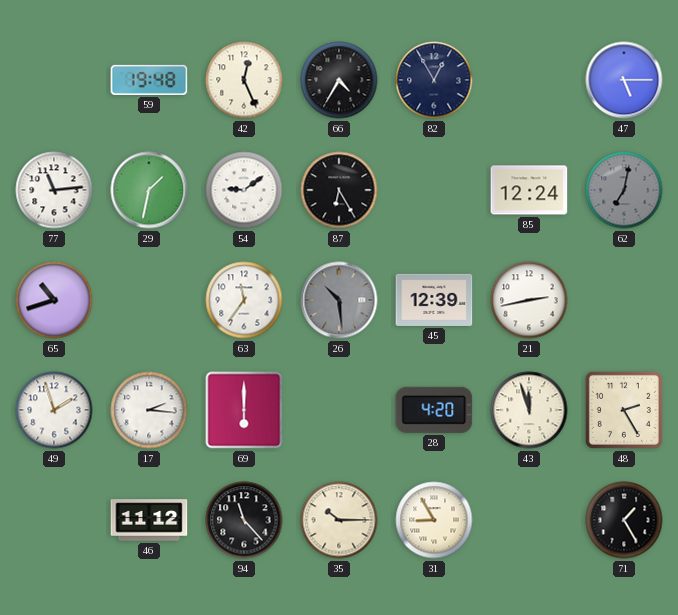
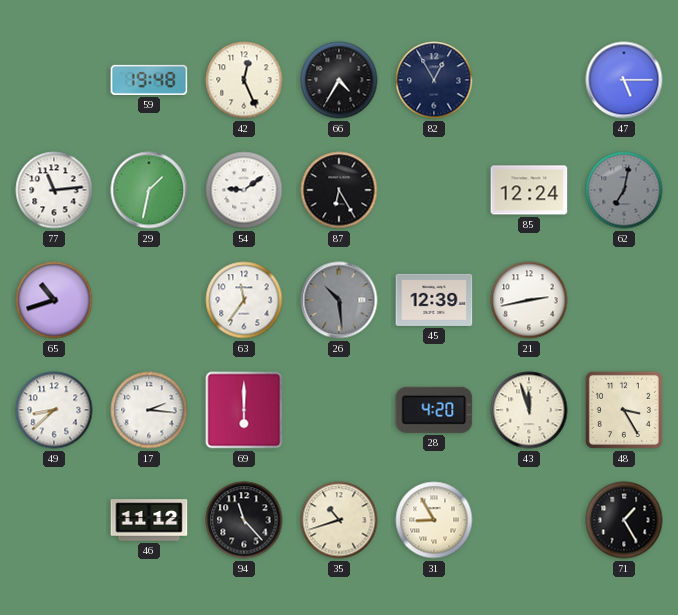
49: 1:57 -> 8:38 (54, 410)
48: 2:25 -> 3:25 (624, 410)
35: 10:15 -> 10:42 (339, 520)
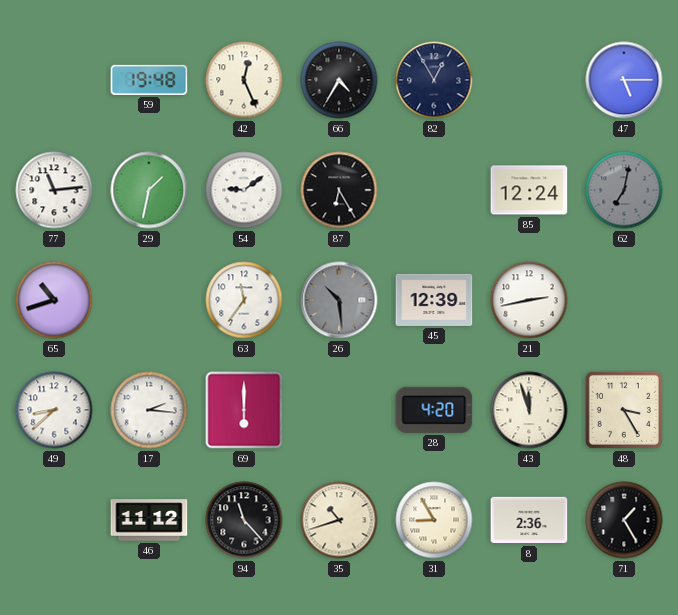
8: none -> 2:36 (529, 520)
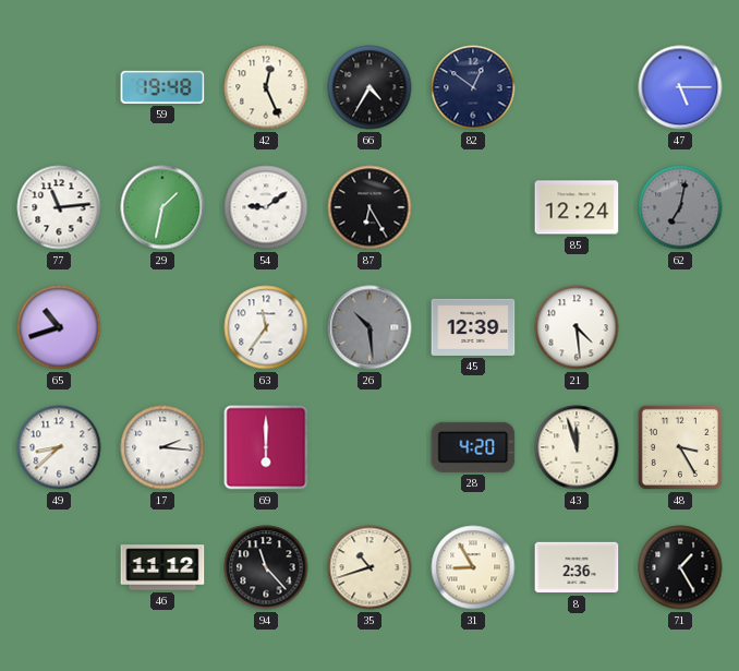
82: 12:55 -> 12:51 (473, 87)
21: 2:43 -> 4:29 (577, 327)
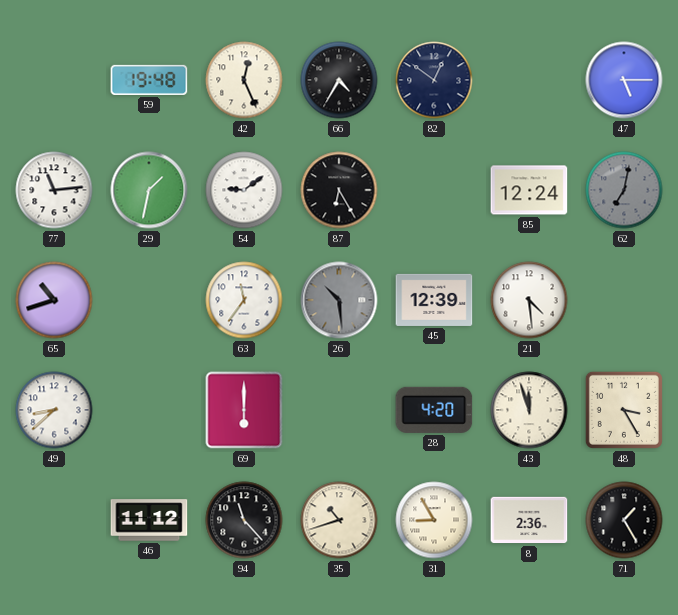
17: 2:16 -> none (162, 447)
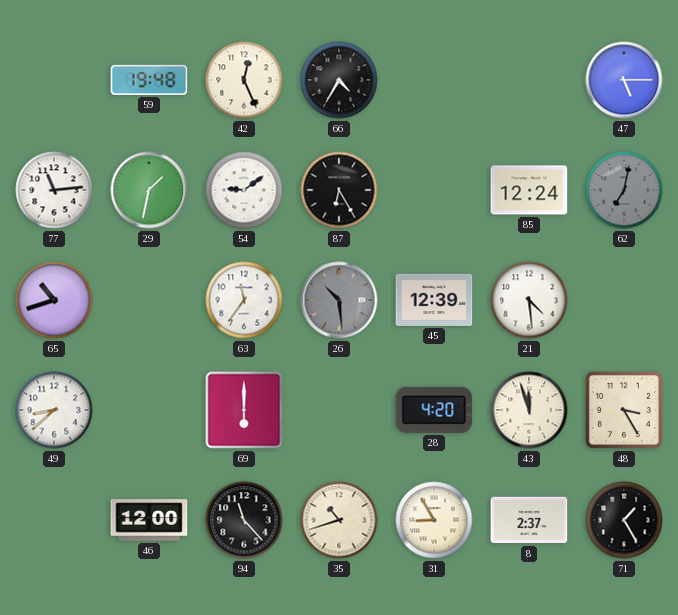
82: 12:51 -> none (434, 80)
46: 11:12 -> 12:00 (149, 520)
8: 2:36 -> 2:37 (529, 520)
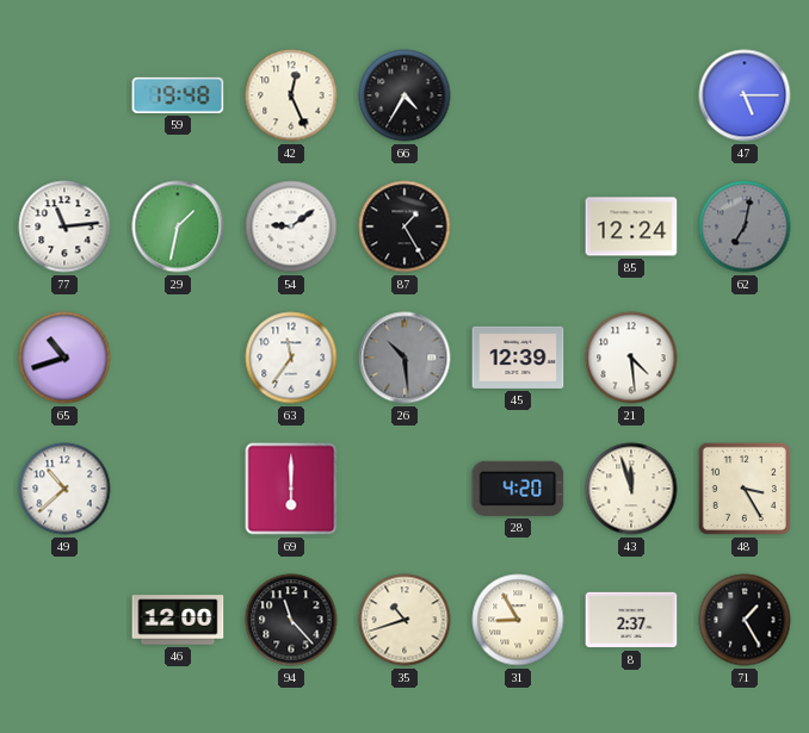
87: 6:25 -> 1:25 (404, 226)
49: 8:38 -> 10:38 (64, 489)
